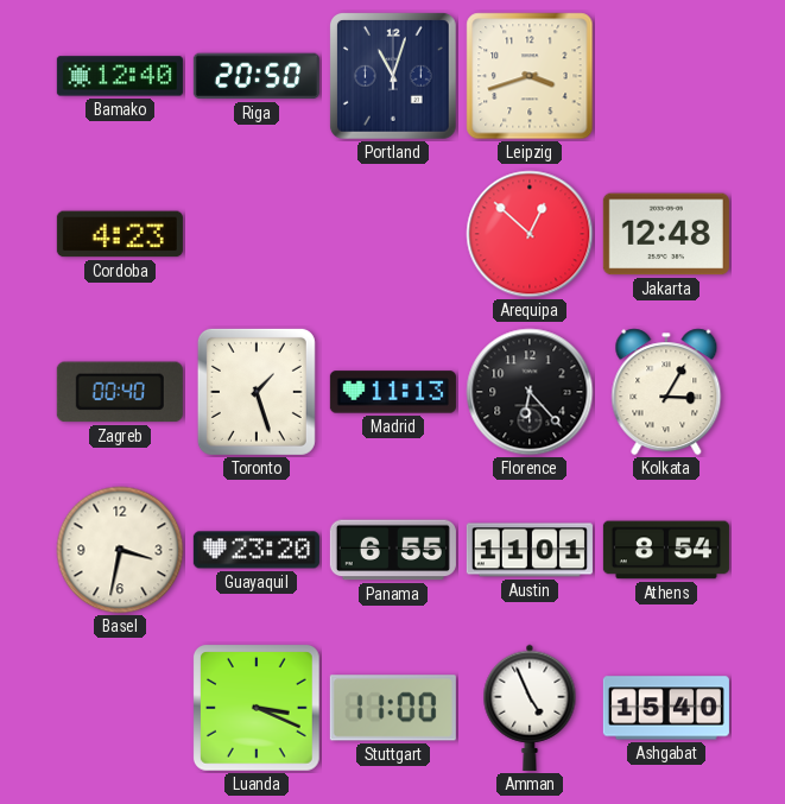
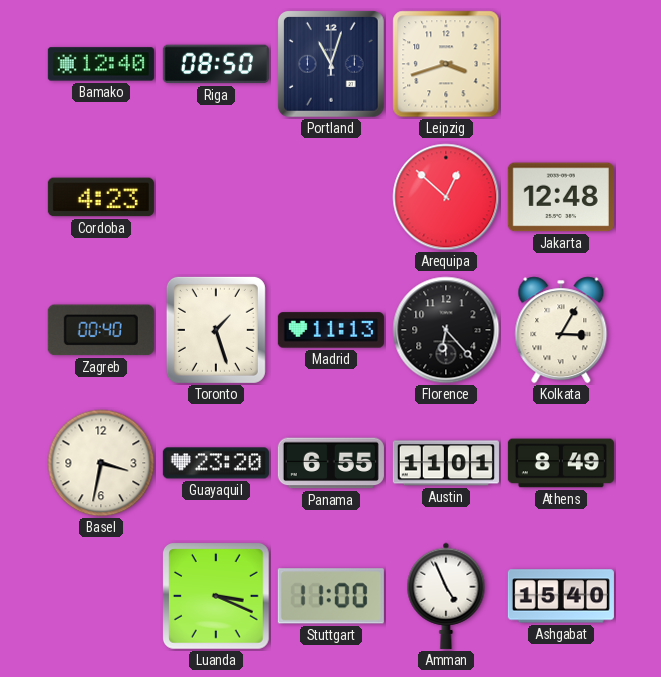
Riga: 20:50 -> 08:50 (216, 64)
Athens: 8:54 -> 8:49 (561, 463)
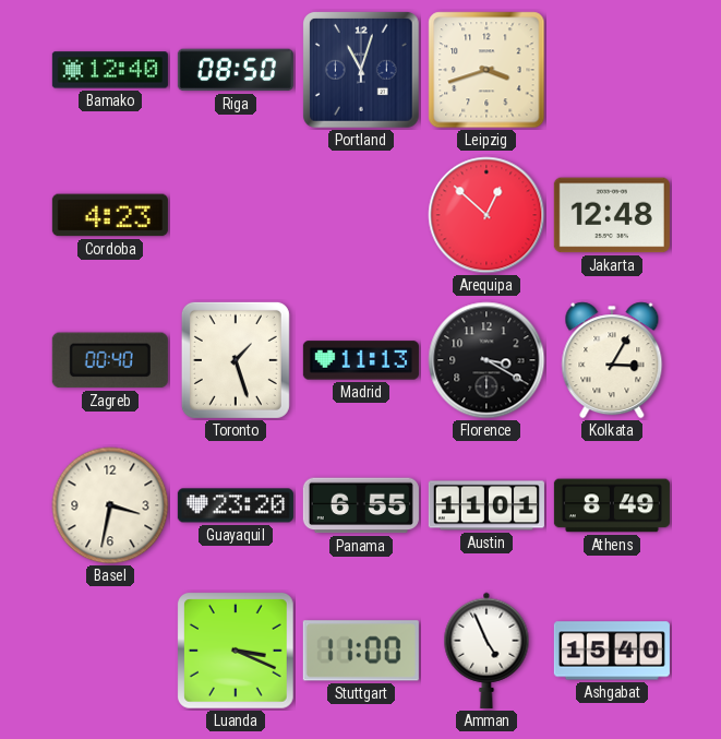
Florence: 6:23 -> 3:20 (486, 360)
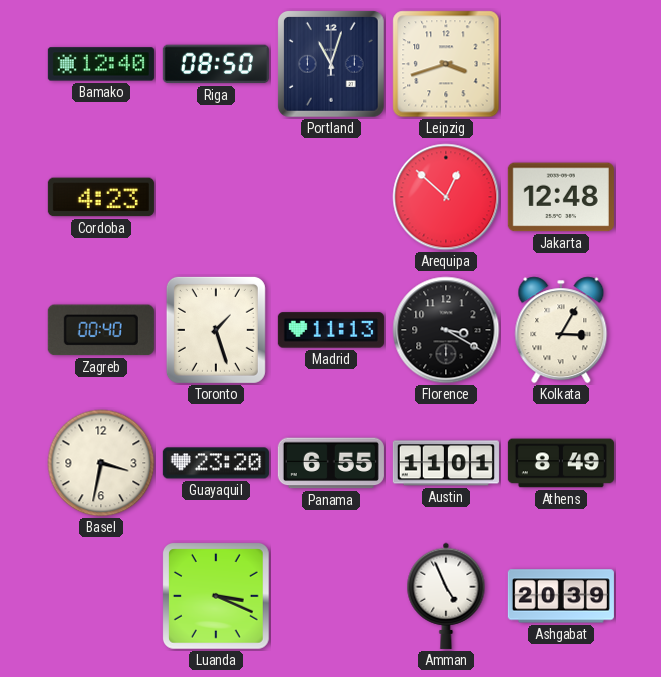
Stuttgart: 11:00 -> none (361, 651)
Ashgabat: 15:40 -> 20:39 (561, 596)
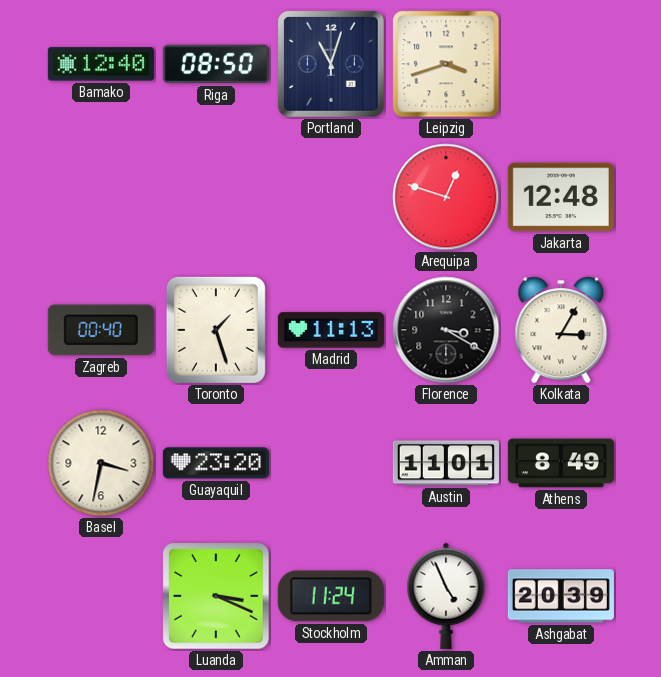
Cordoba: 4:23 -> none (101, 197)
Arequipa: 12:52 -> 12:48 (446, 197)
Panama: 6:55 -> none (331, 463)
Stockholm: none -> 11:24 (331, 596)
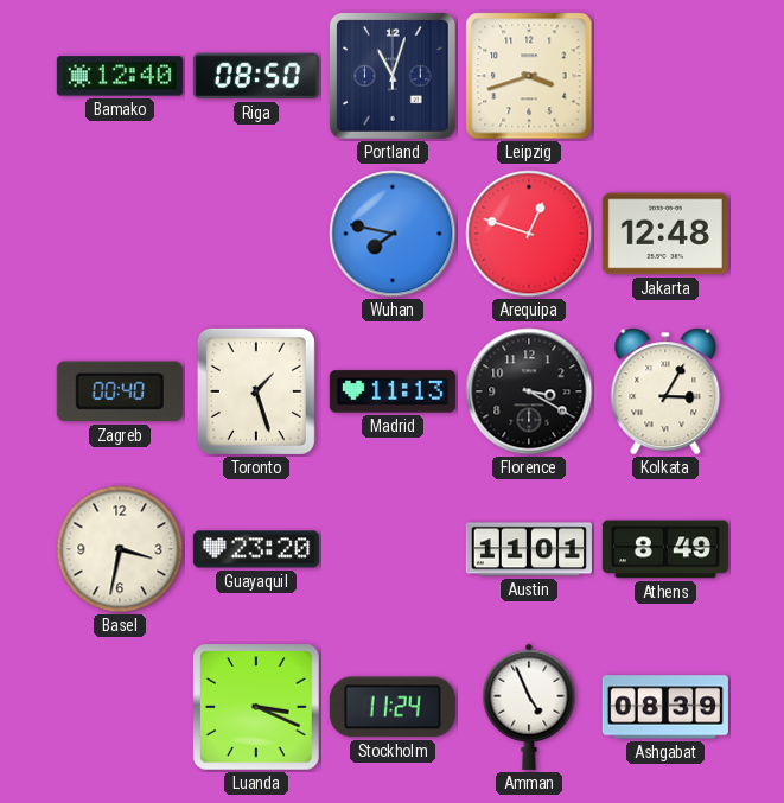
Wuhan: none -> 7:47 (393, 234)
Ashgabat: 20:39 -> 08:39 (665, 707)
